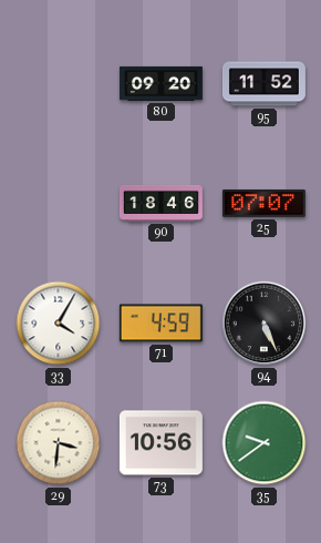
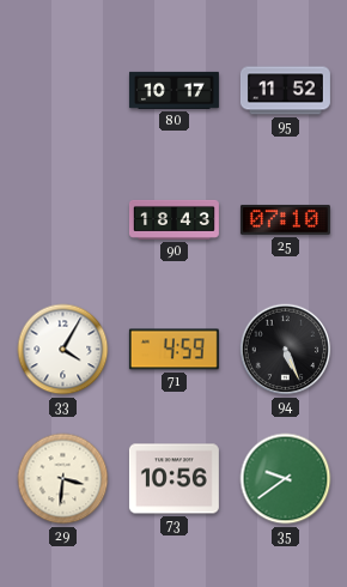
80: 09:20 -> 10:17 (173, 90)
90: 18:46 -> 18:43 (173, 219)
25: 07:07 -> 07:10 (285, 220)
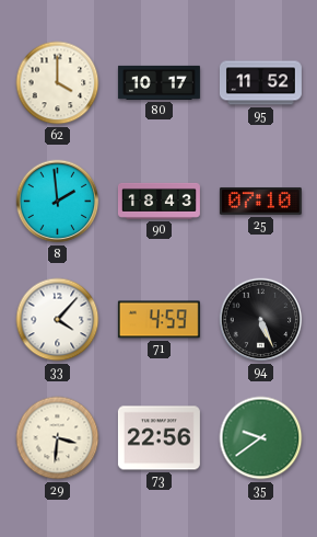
62: none -> 4:00 (58, 83)
8: none -> 1:59 (58, 202)
33: 4:05 -> 4:07 (58, 320)
73: 10:56 -> 22:56 (158, 438)
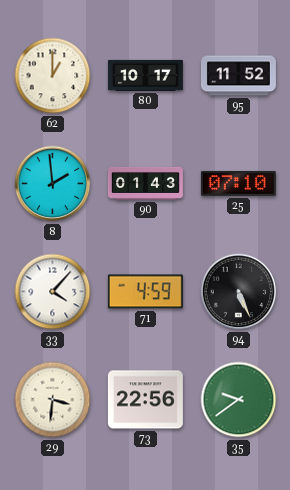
62: 4:00 -> 1:00 (53, 76)
90: 18:43 -> 01:43 (145, 183)
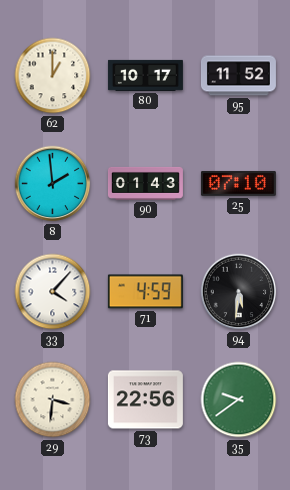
94: 5:26 -> 5:31 (239, 292)
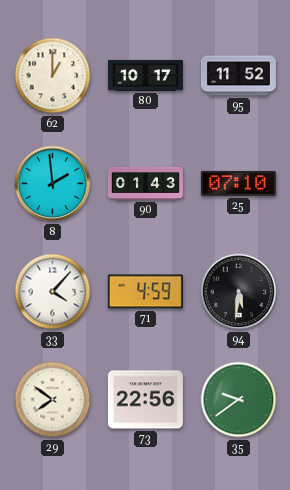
29: 3:31 -> 7:51 (53, 400)
